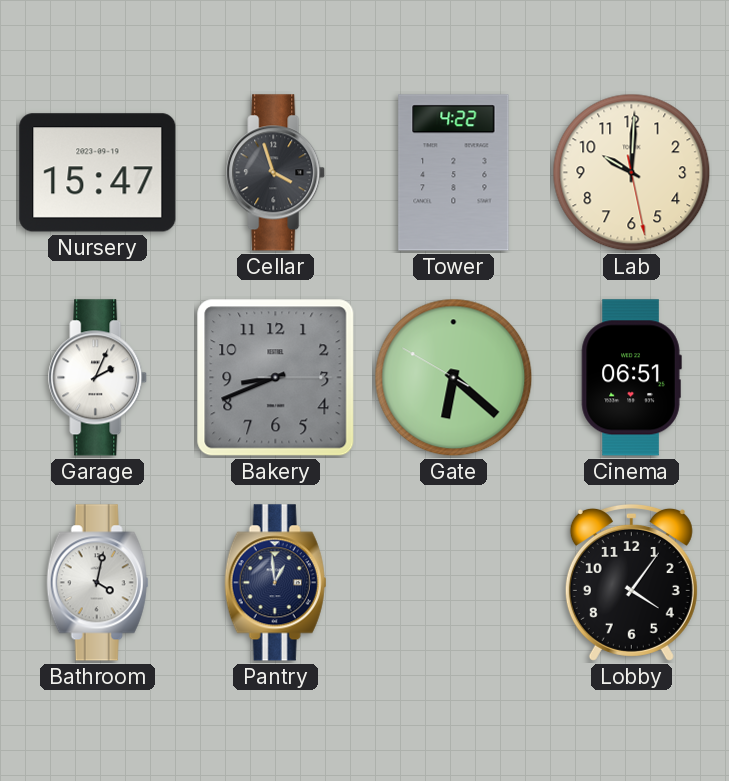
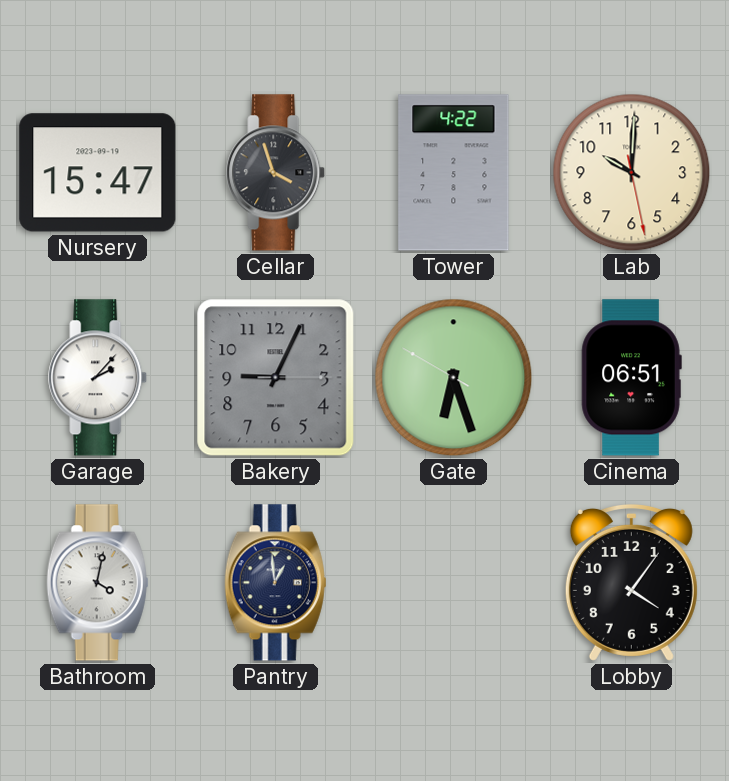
Garage: 2:04 -> 2:07 (98, 378)
Bakery: 8:41 -> 9:04 (276, 378)
Gate: 6:21 -> 6:26 (454, 378)
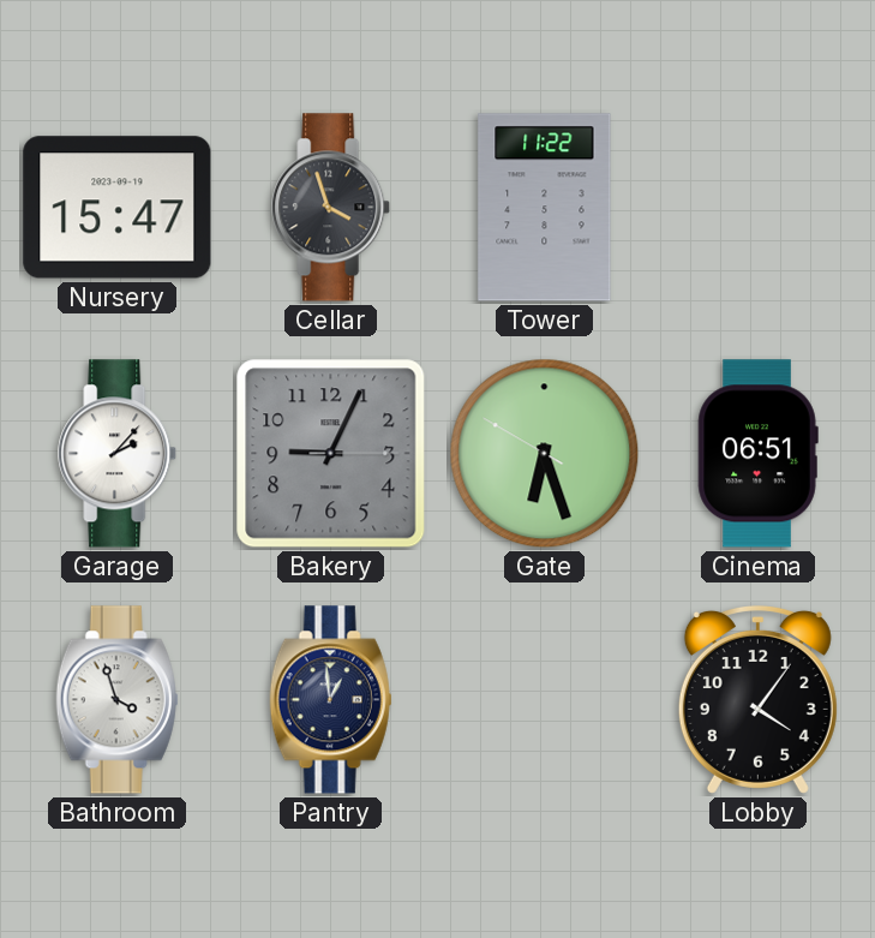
Tower: 4:22 -> 11:22 (545, 208)
Lab: 10:00 -> none (632, 173)
Bathroom: 4:02 -> 3:57 (118, 700)
